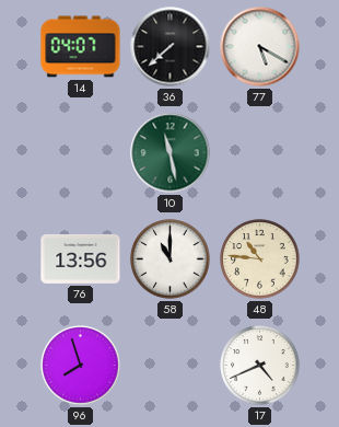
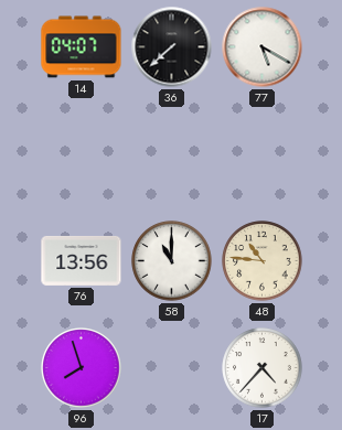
10: 11:28 -> none (171, 153)
17: 4:41 -> 4:37 (263, 368)
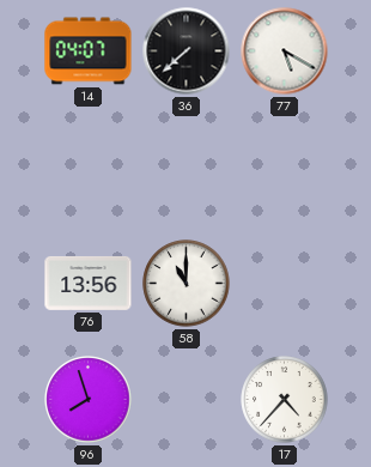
48: 10:46 -> none (263, 261)
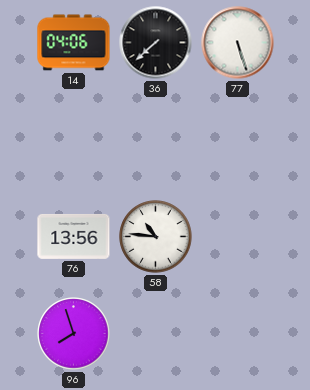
14: 04:07 -> 04:06 (74, 43)
77: 5:20 -> 5:27 (238, 43)
58: 11:00 -> 10:46 (156, 237)
17: 4:37 -> none (285, 400)
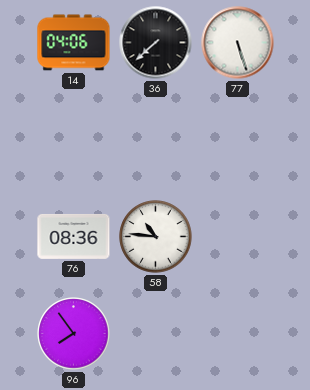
76: 13:56 -> 08:36 (74, 236)
96: 7:57 -> 7:54 (74, 334)
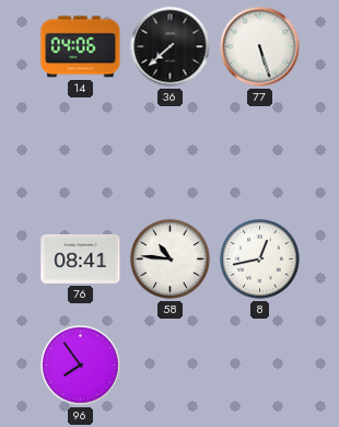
76: 08:36 -> 08:41 (81, 258)
8: none -> 12:43 (260, 259)
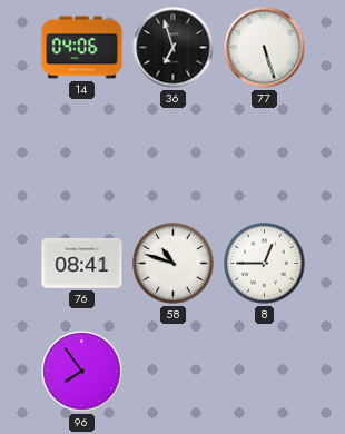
36: 7:38 -> 6:57 (174, 48)
58: 10:46 -> 10:48 (174, 264)
8: 12:43 -> 12:45 (265, 264)
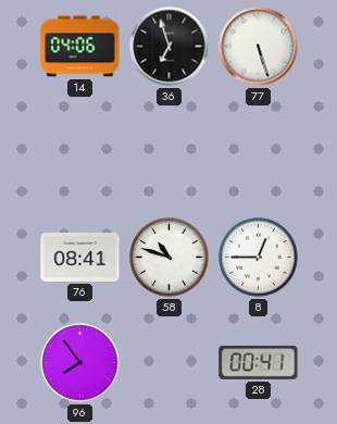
28: none -> 00:41 (259, 362)
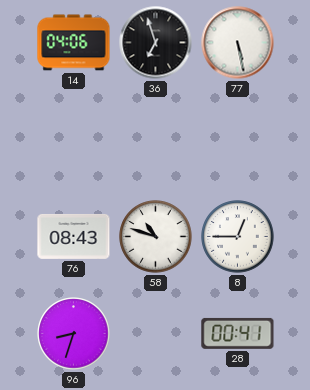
77: 5:27 -> 5:28 (238, 43)
76: 08:41 -> 08:43 (74, 236)
96: 7:54 -> 8:33 (74, 334)
